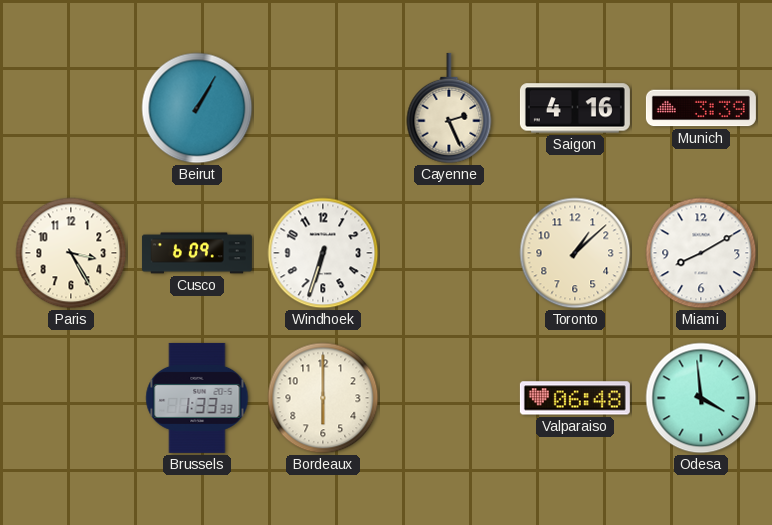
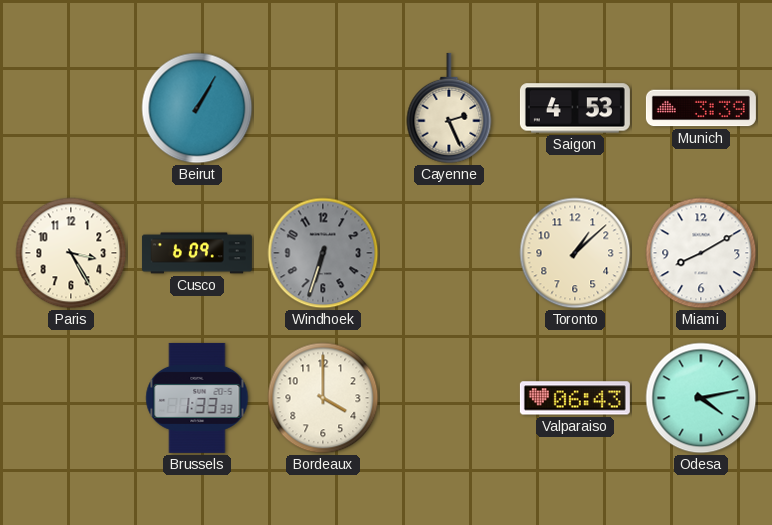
Saigon: 4:16 -> 4:53 (575, 108)
Windhoek dial: white -> grey (323, 253)
Bordeaux: 6:00 -> 4:00 (323, 398)
Valparaiso: 06:48 -> 06:43 (575, 398)
Odesa: 3:59 -> 4:13 (701, 398)
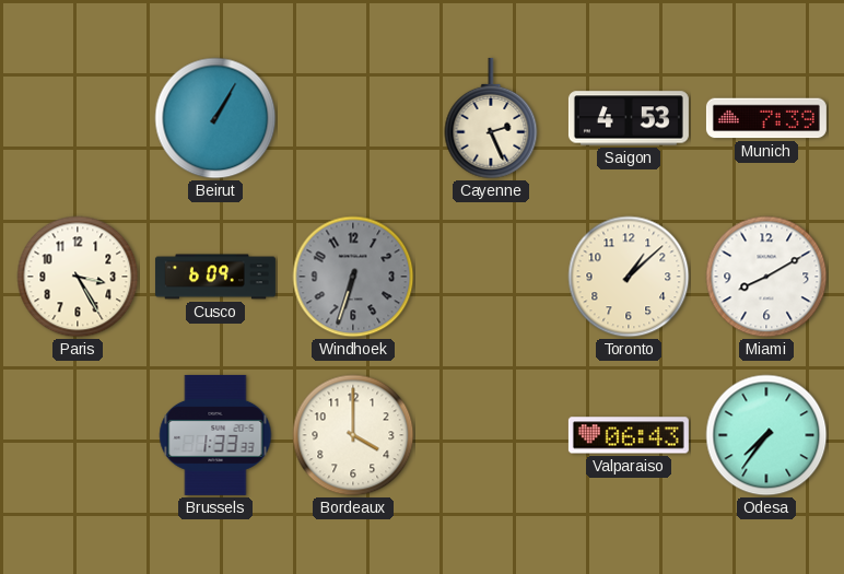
Munich: 3:39 -> 7:39 (766, 118)
Odesa: 4:13 -> 7:36 (766, 435)
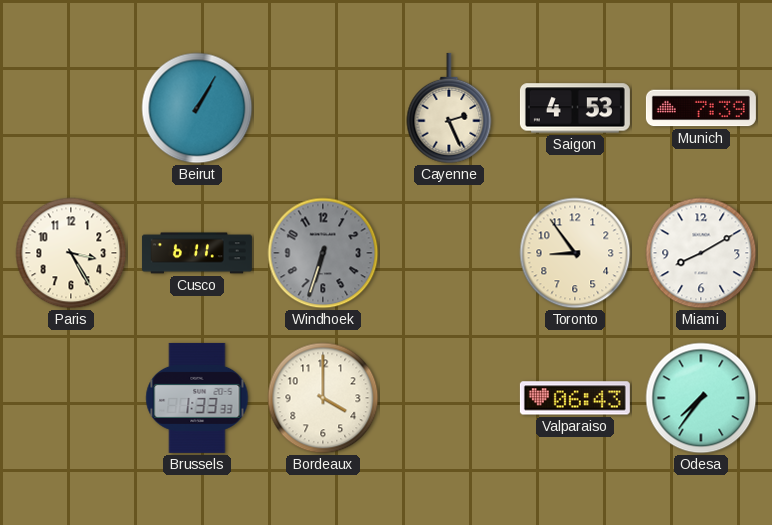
Cusco: 6:09 -> 6:11 (197, 253)
Toronto: 1:08 -> 8:54 (575, 253)
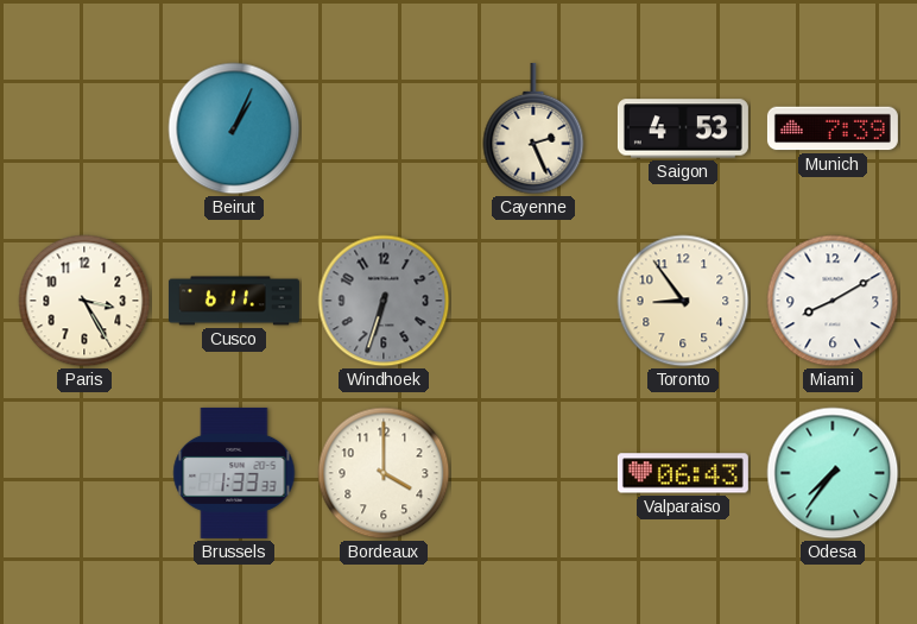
Beirut: 1:05 -> 1:04 (234, 128)
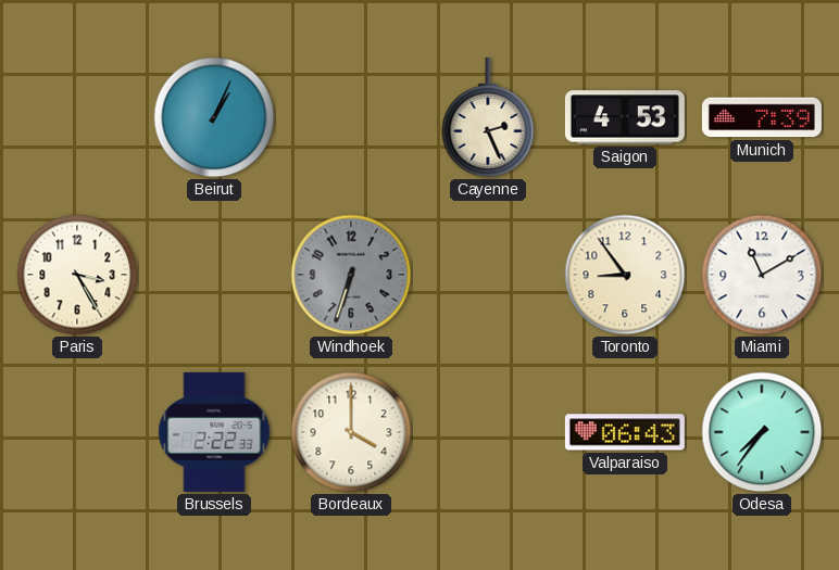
Cusco: 6:11 -> none (234, 301)
Miami: 8:10 -> 11:10 (762, 275)
Brussels: 1:33 -> 2:22 (214, 432)
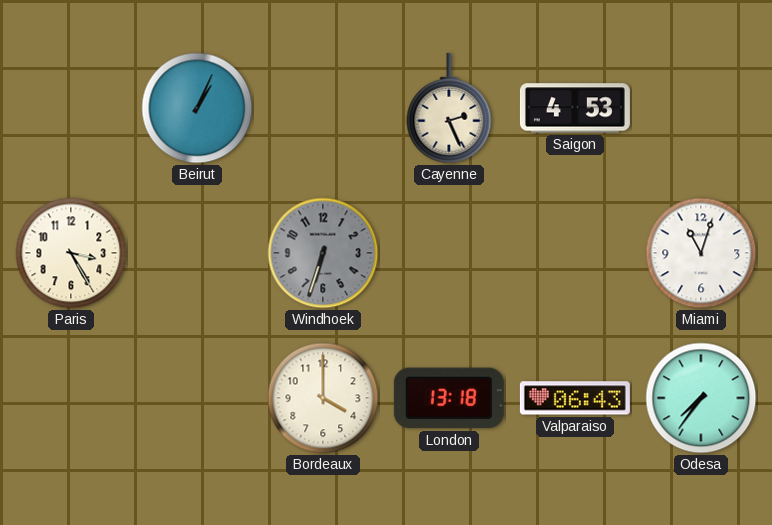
Munich: 7:39 -> none (762, 117)
Toronto: 8:54 -> none (625, 275)
Miami: 11:10 -> 11:03 (701, 253)
Brussels: 2:22 -> none (214, 432)
London: none -> 13:18 (449, 398)
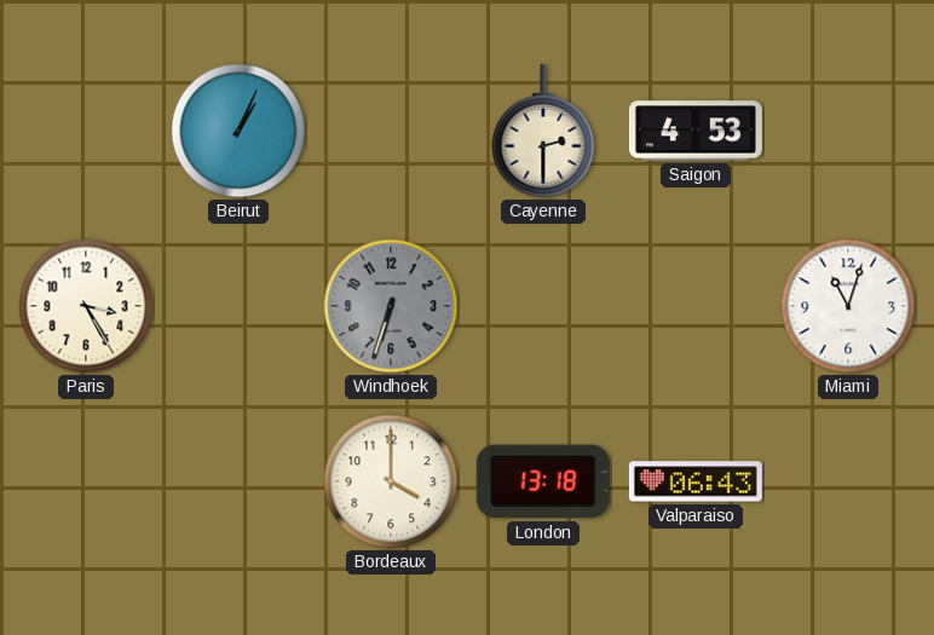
Cayenne: 2:26 -> 2:30 (543, 131)
Odesa: 7:36 -> none (701, 398)
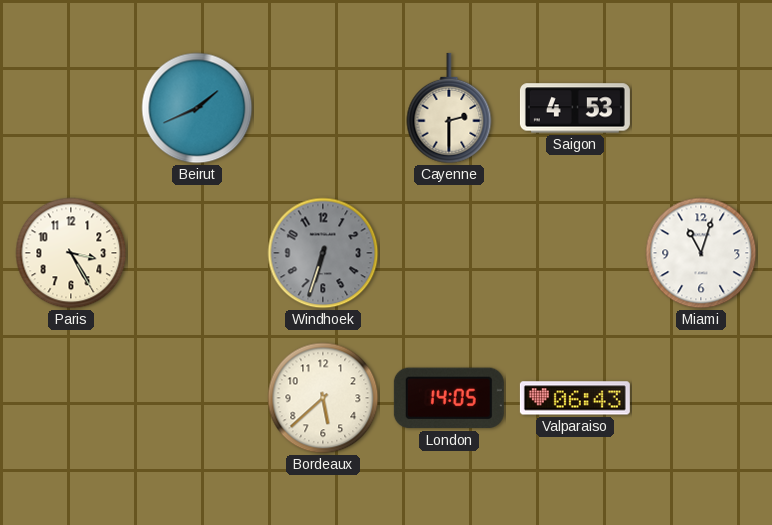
Beirut: 1:04 -> 1:41 (197, 108)
Bordeaux: 4:00 -> 5:38 (323, 398)
London: 13:18 -> 14:05 (449, 398)
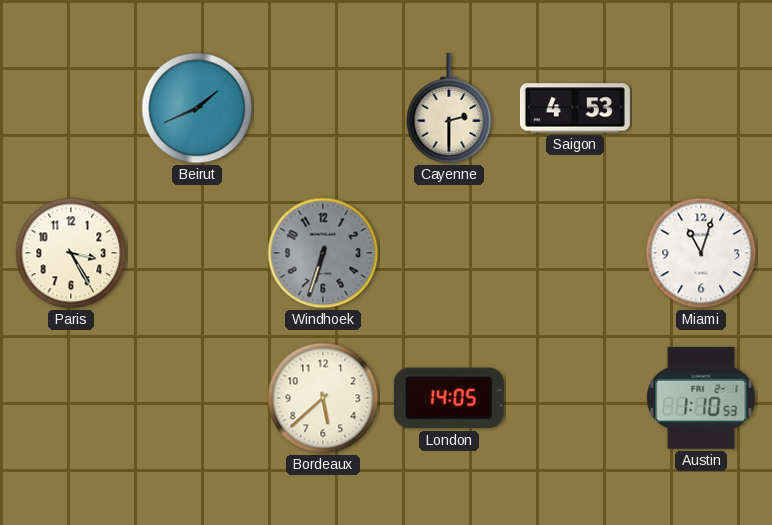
Valparaiso: 06:43 -> none (575, 398)
Austin: none -> 1:10 (701, 398)
